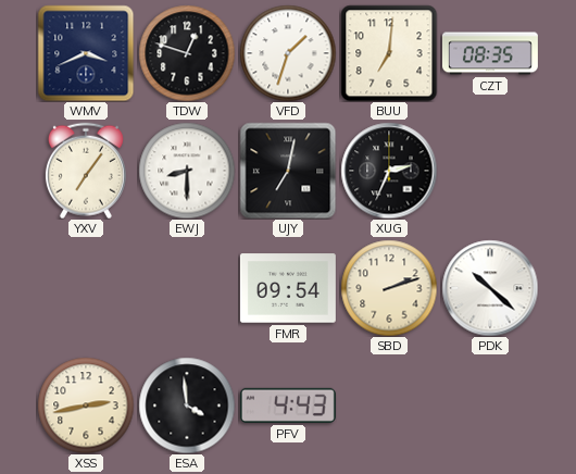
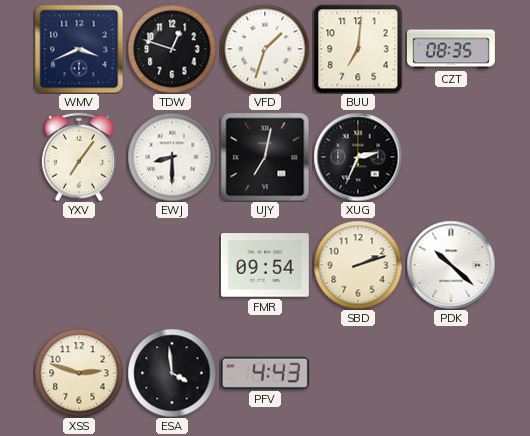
XSS: 2:43 -> 2:48 (79, 373)
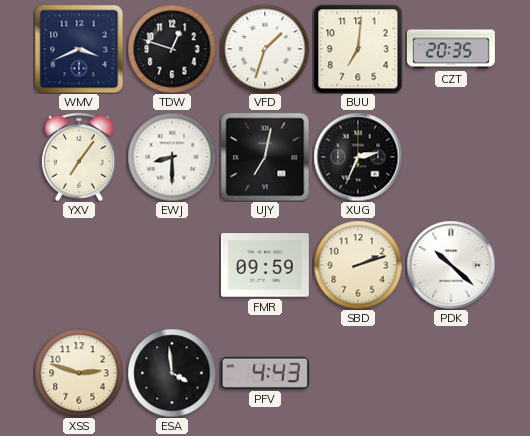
CZT: 08:35 -> 20:35 (451, 49)
FMR: 09:54 -> 09:59 (265, 265)
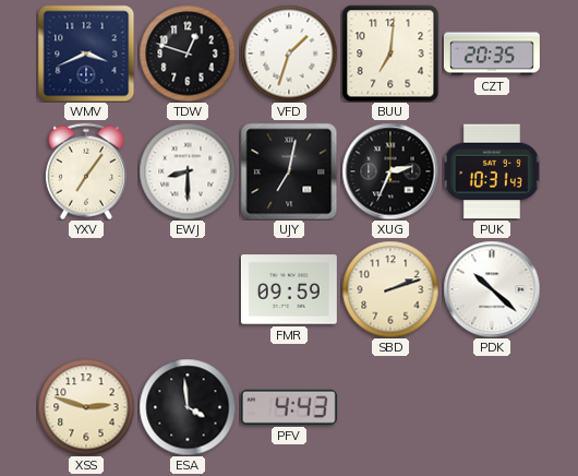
PUK: none -> 10:31 (492, 171)
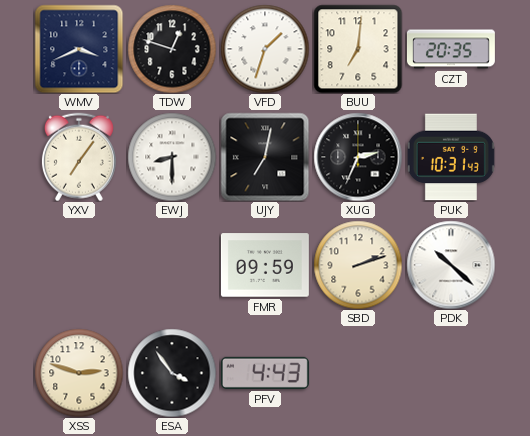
ESA: 3:59 -> 3:54 (172, 373)
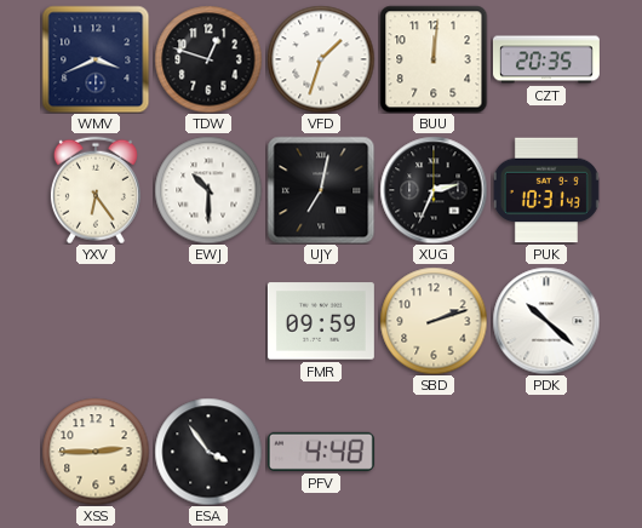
BUU: 7:01 -> 12:01 (434, 59)
YXV: 7:06 -> 6:24 (96, 190)
EWJ: 8:30 -> 10:30 (208, 190)
XSS: 2:48 -> 2:45 (96, 452)
PFV: 4:43 -> 4:48 (321, 452)
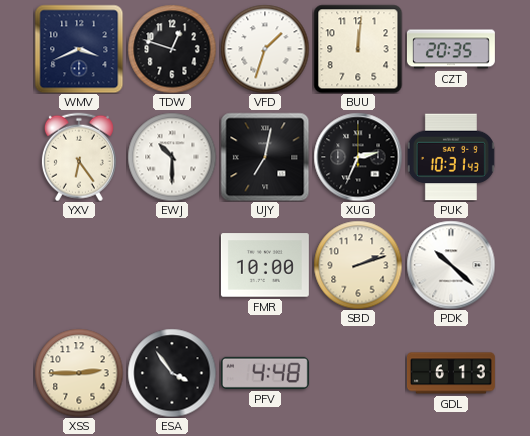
FMR: 09:59 -> 10:00 (265, 265)
GDL: none -> 6:13 (451, 373)
